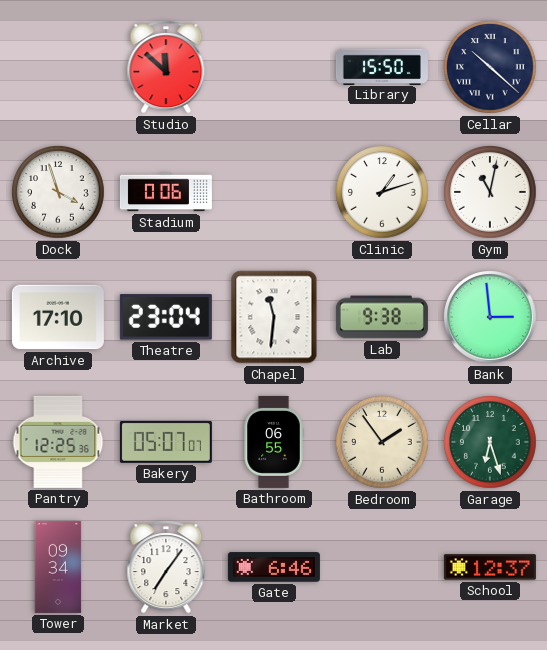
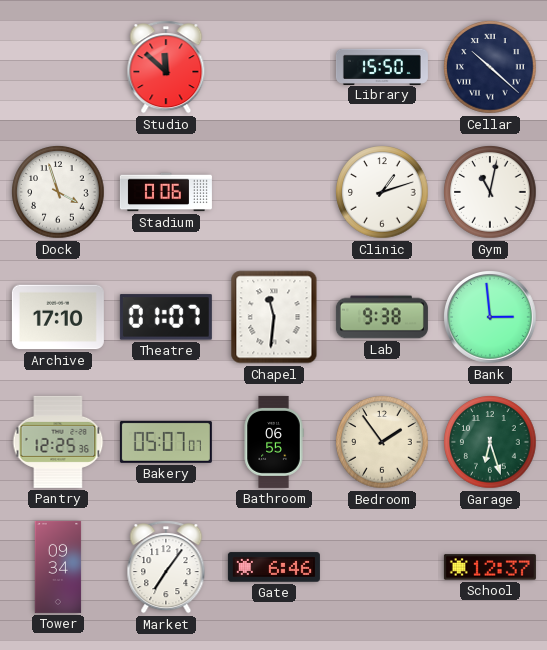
Theatre: 23:04 -> 01:07 (166, 317)
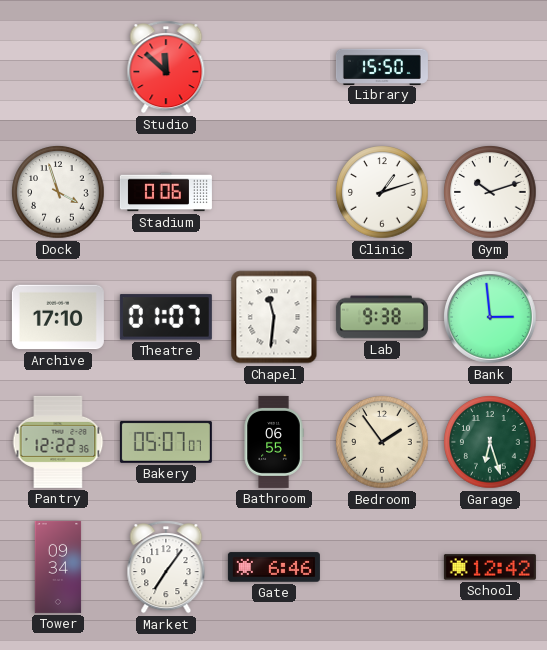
Cellar: 10:22 -> none (490, 67)
Gym: 11:02 -> 10:12 (490, 192)
Pantry: 12:25 -> 12:22 (58, 442)
School: 12:37 -> 12:42 (490, 567)
